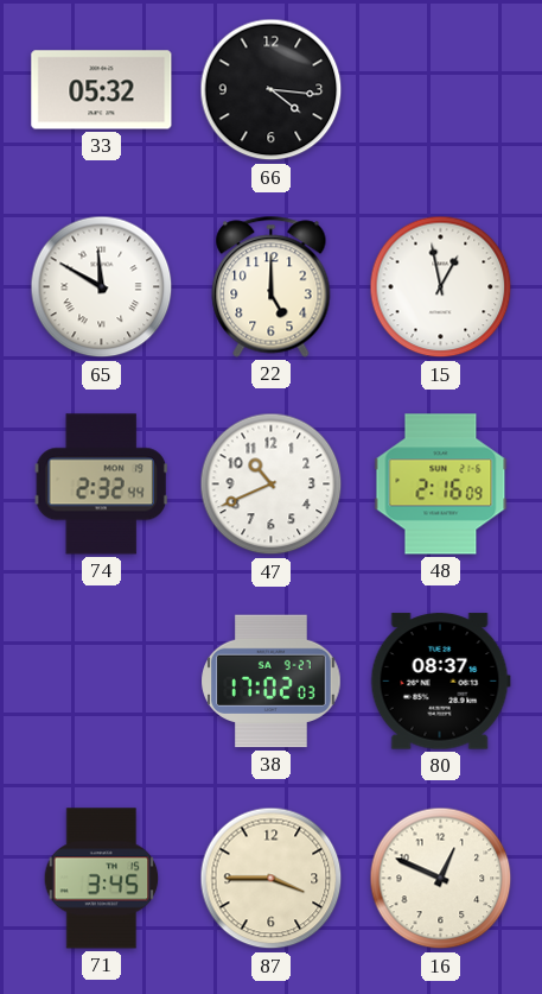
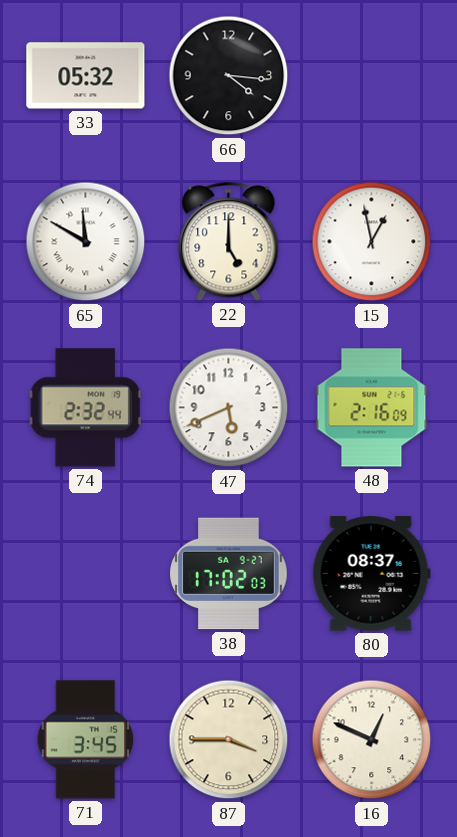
47: 10:41 -> 5:41 (229, 408)
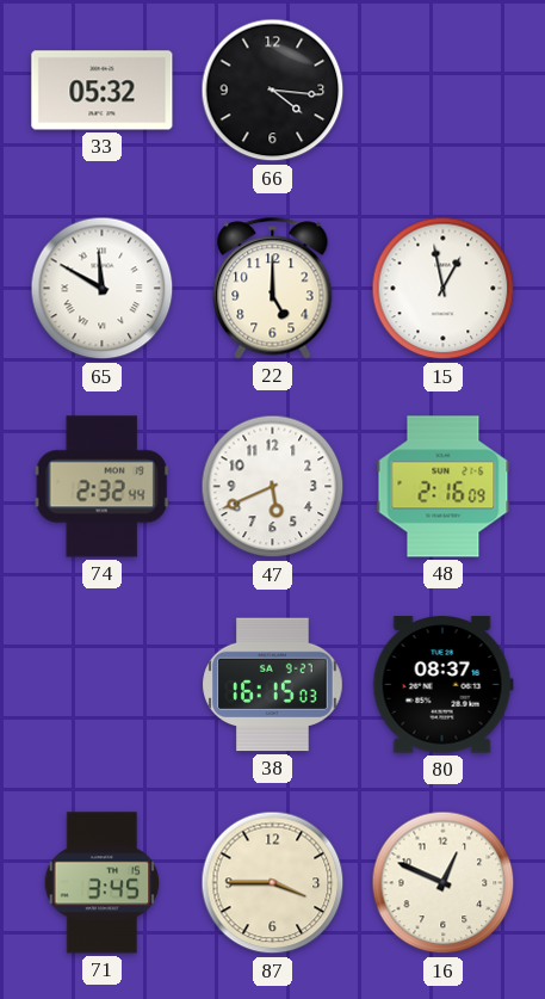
38: 17:02 -> 16:15 (273, 685)
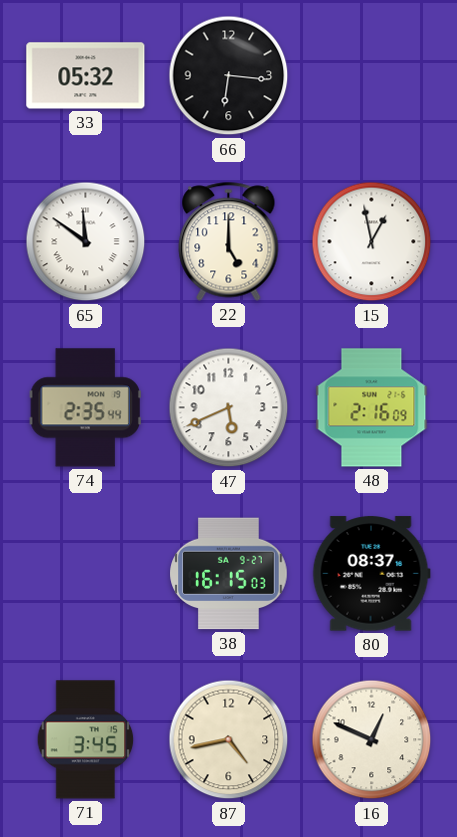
66: 4:16 -> 6:16 (229, 76)
65: 11:50 -> 11:51 (86, 242)
74: 2:32 -> 2:35 (85, 408)
87: 3:45 -> 4:43 (229, 740)
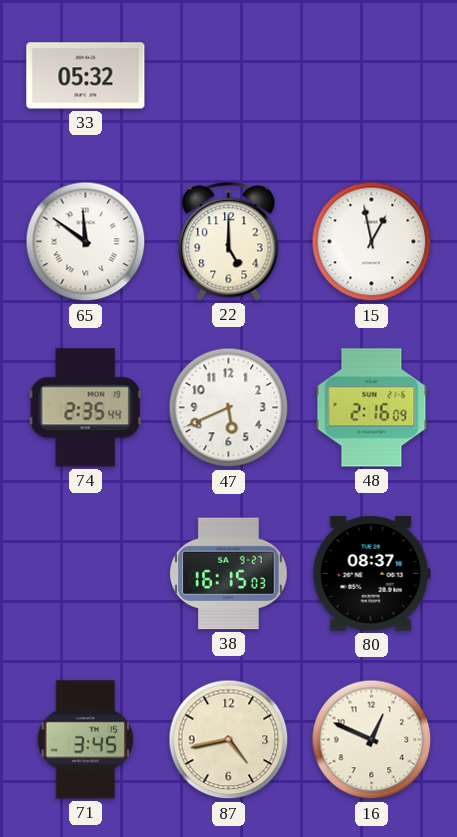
66: 6:16 -> none (229, 76)
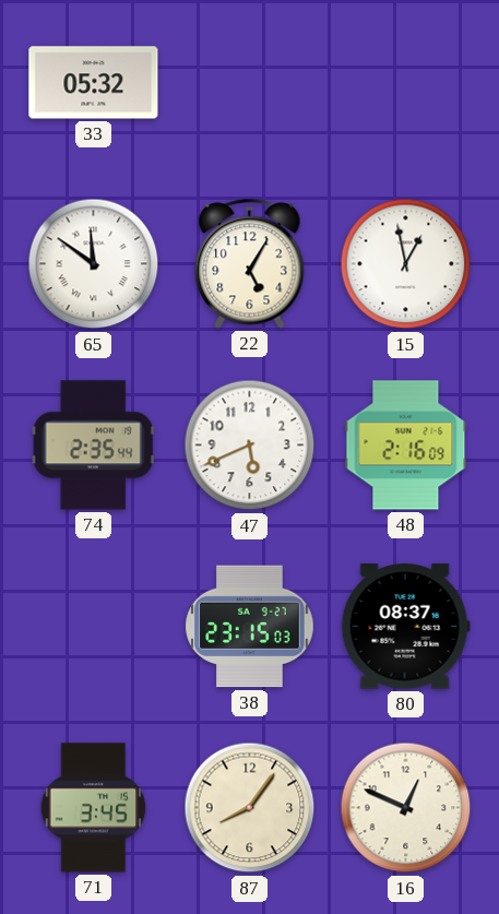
22: 5:00 -> 5:05 (250, 264)
38: 16:15 -> 23:15 (250, 627)
87: 4:43 -> 8:06 (250, 808)
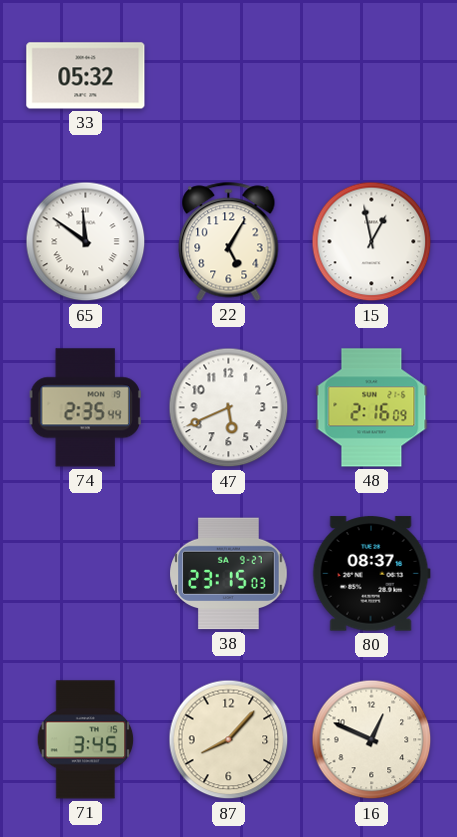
87: 8:06 -> 8:07 (229, 740)
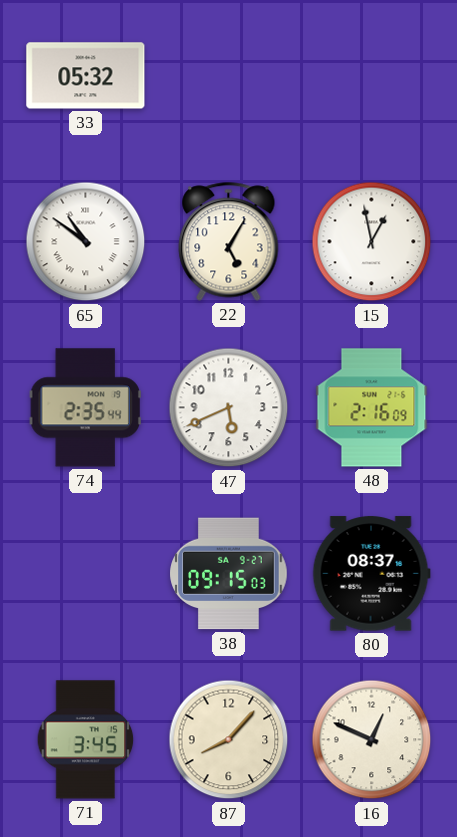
65: 11:51 -> 10:51 (86, 242)
38: 23:15 -> 09:15 (229, 574)
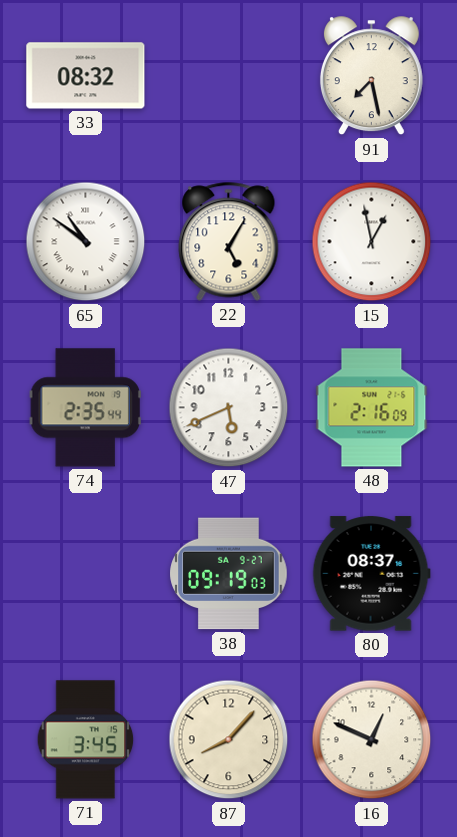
33: 05:32 -> 08:32 (86, 76)
91: none -> 7:28 (371, 76)
38: 09:15 -> 09:19 (229, 574)
